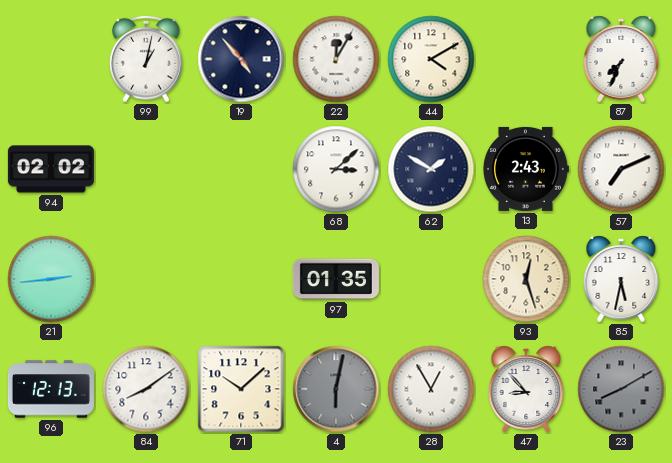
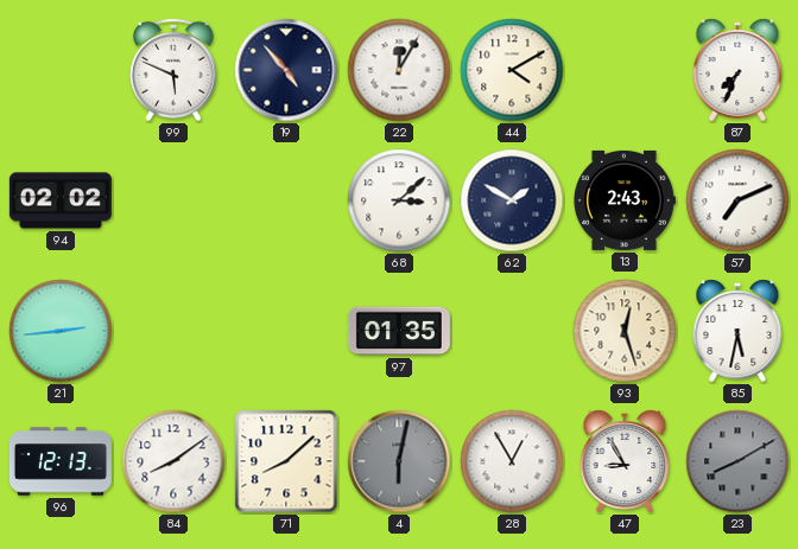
99: 1:02 -> 5:49 (173, 70)
71: 10:08 -> 8:08 (286, 461)
47: 8:53 -> 8:55 (625, 461)
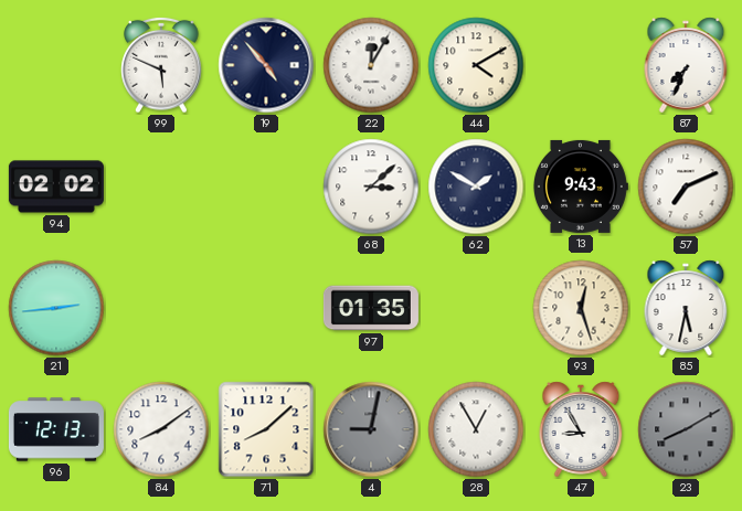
13: 2:43 -> 9:43 (580, 187)
4: 6:02 -> 9:02 (371, 429)
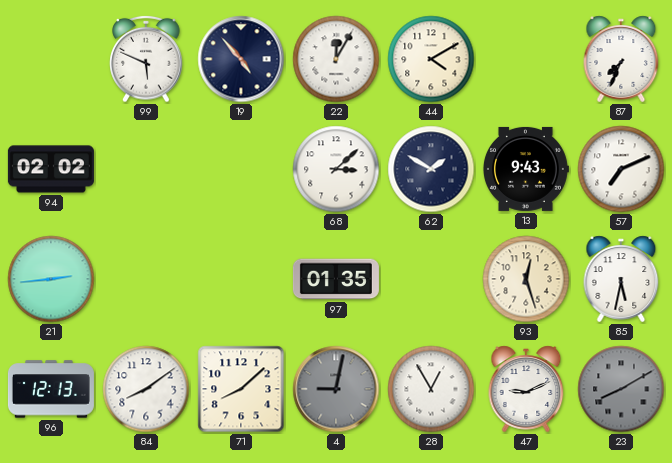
47: 8:55 -> 9:11 (526, 389)
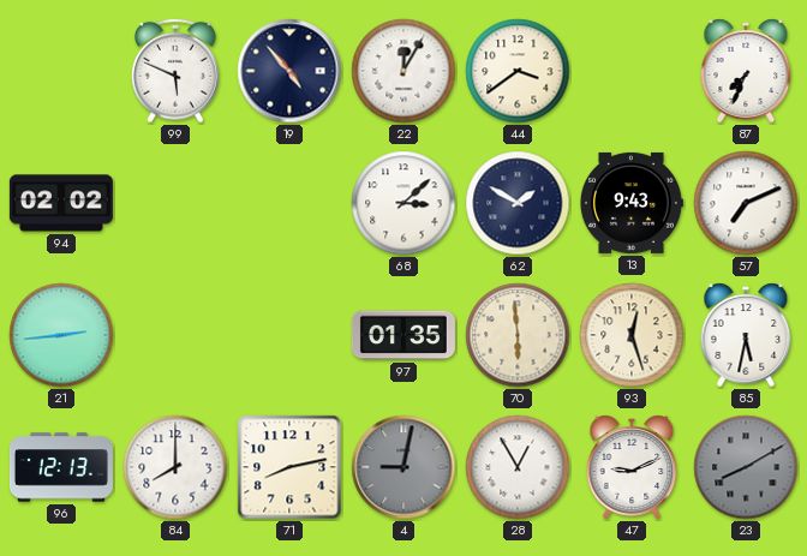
44: 4:10 -> 3:39 (518, 71)
70: none -> 5:59 (518, 335)
84: 8:09 -> 8:00 (175, 467)
71: 8:08 -> 8:13 (289, 467)
